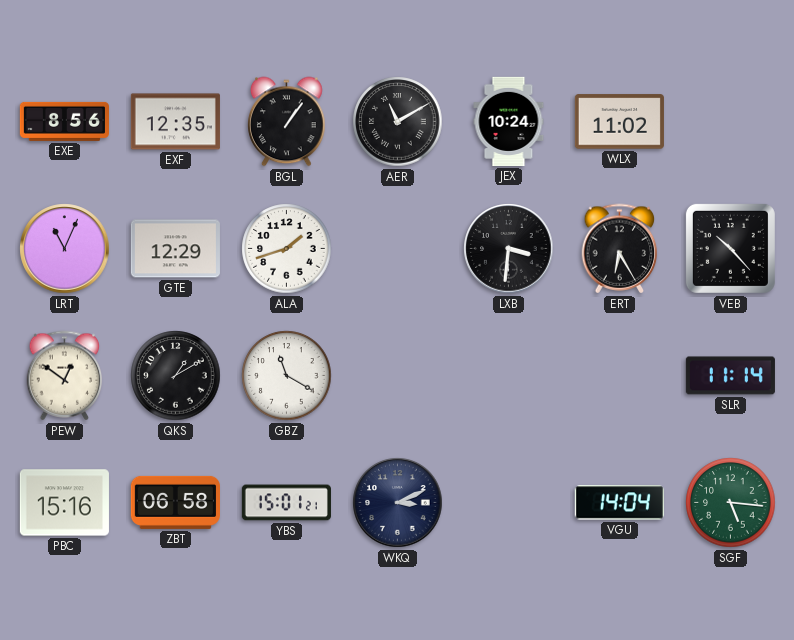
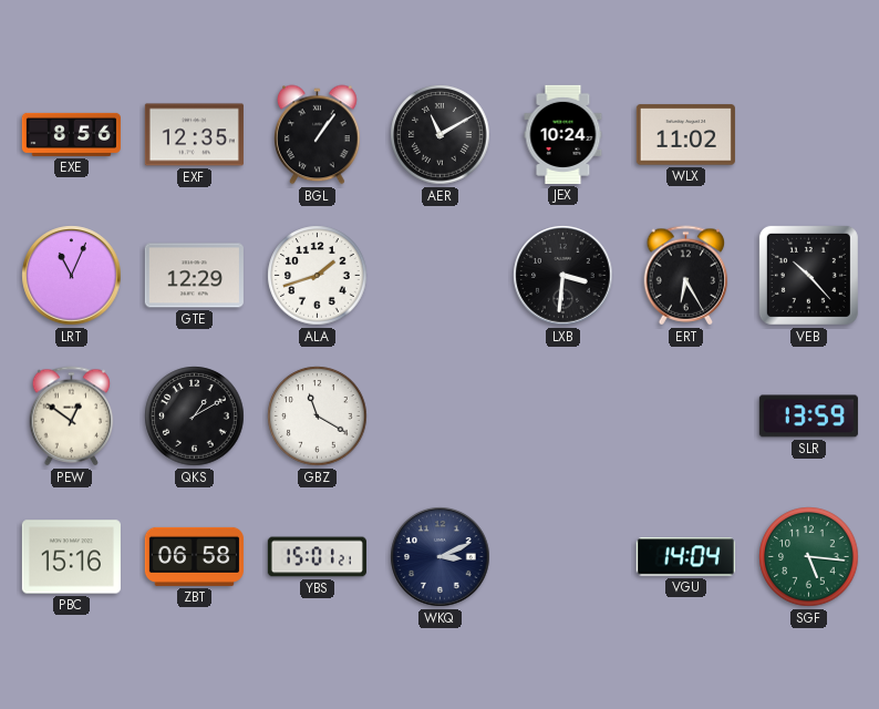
SLR: 11:14 -> 13:59 (808, 417)
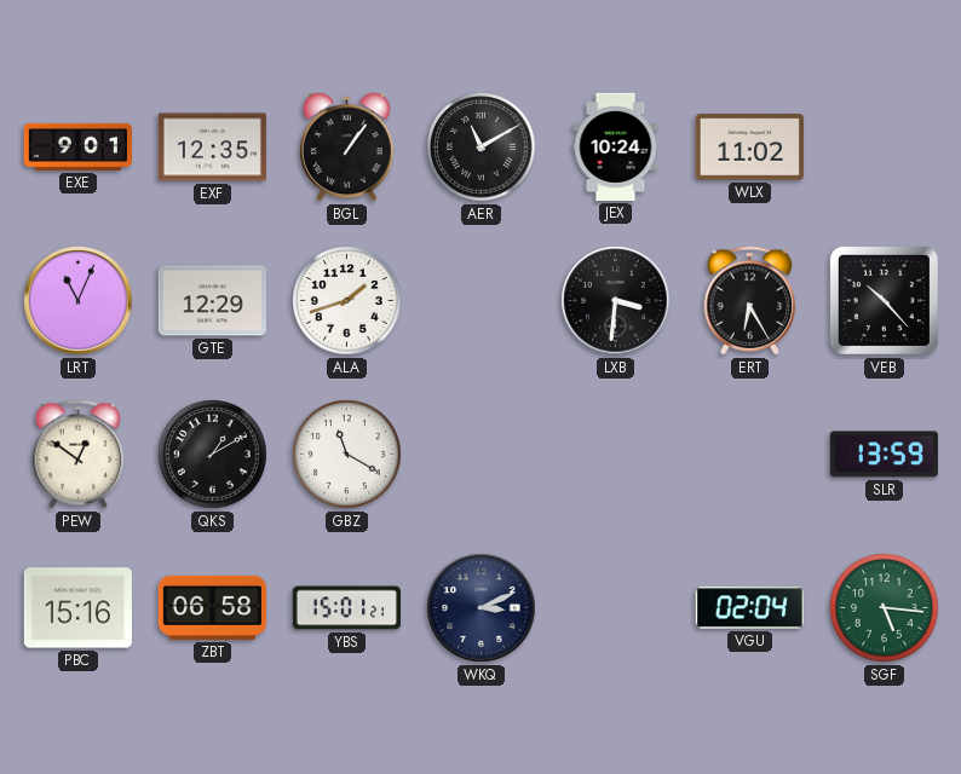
EXE: 8:56 -> 9:01 (77, 146)
VGU: 14:04 -> 02:04 (749, 608)
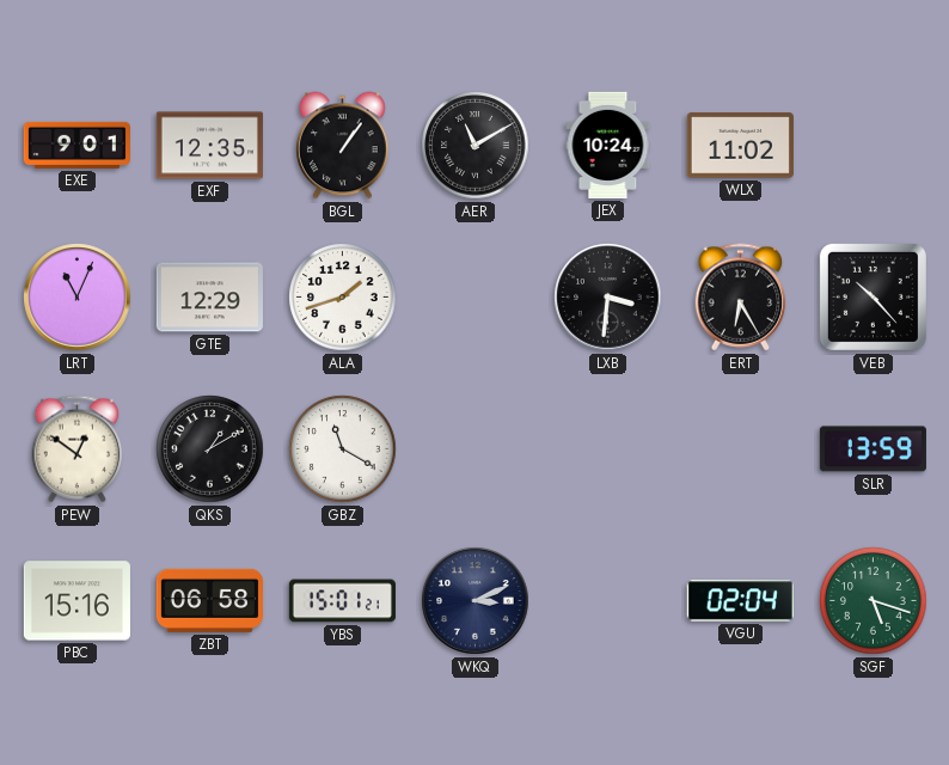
SGF: 5:16 -> 5:18 (874, 601)
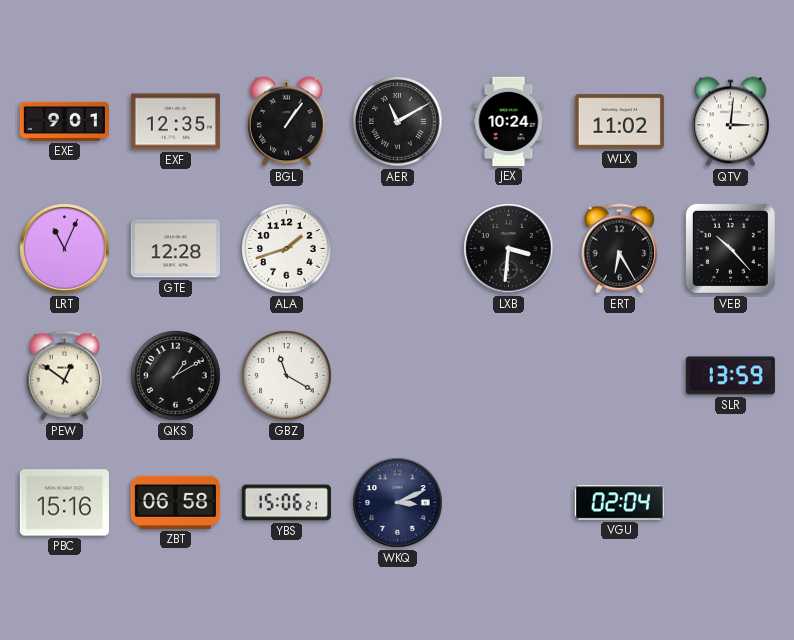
QTV: none -> 3:01 (731, 122)
GTE: 12:29 -> 12:28 (175, 249)
YBS: 15:01 -> 15:06 (286, 503)
SGF: 5:18 -> none (874, 601)
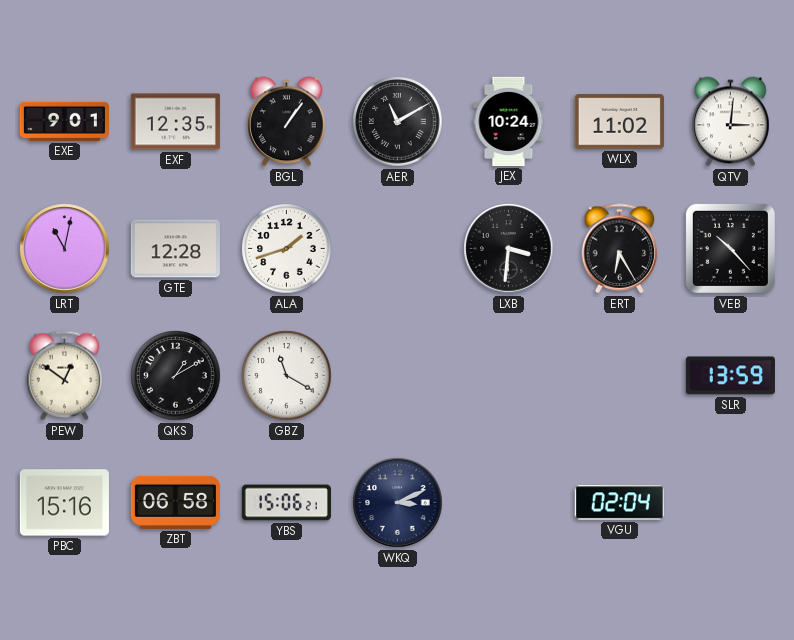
LRT: 11:04 -> 11:02 (65, 249)
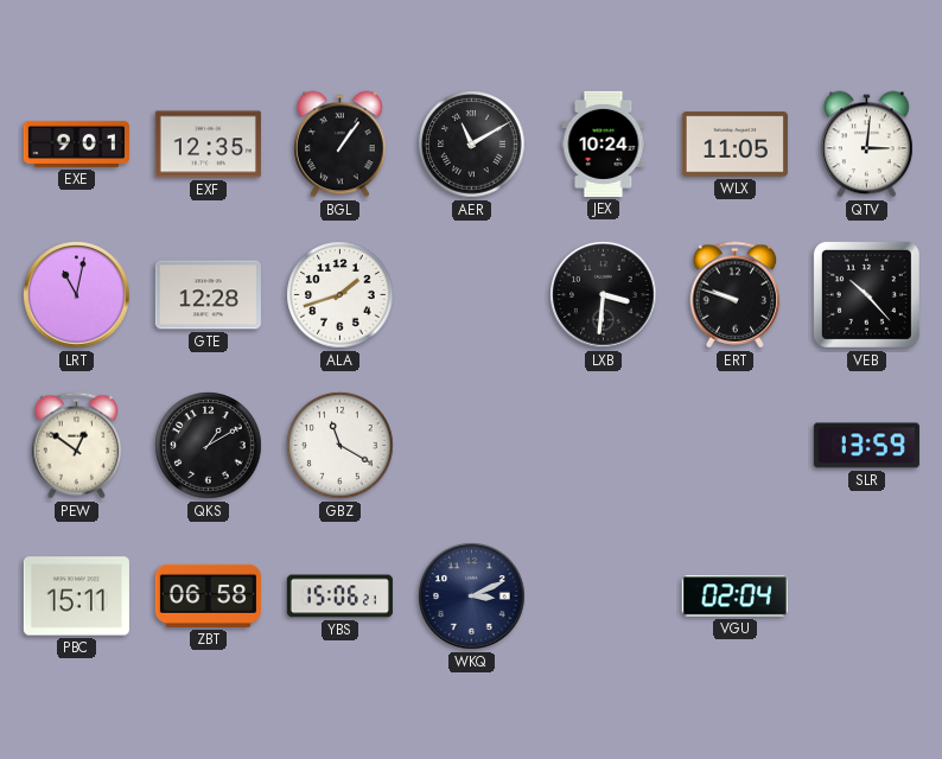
WLX: 11:02 -> 11:05 (734, 145)
ERT: 6:25 -> 9:48 (736, 295)
PBC: 15:16 -> 15:11 (76, 597)
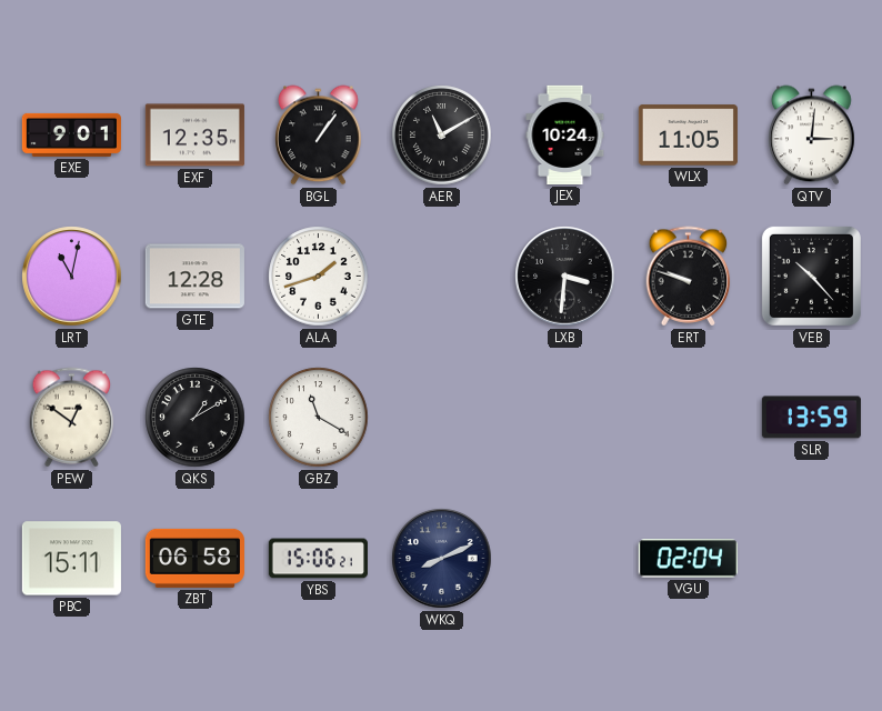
WKQ: 3:11 -> 8:11 (442, 559)
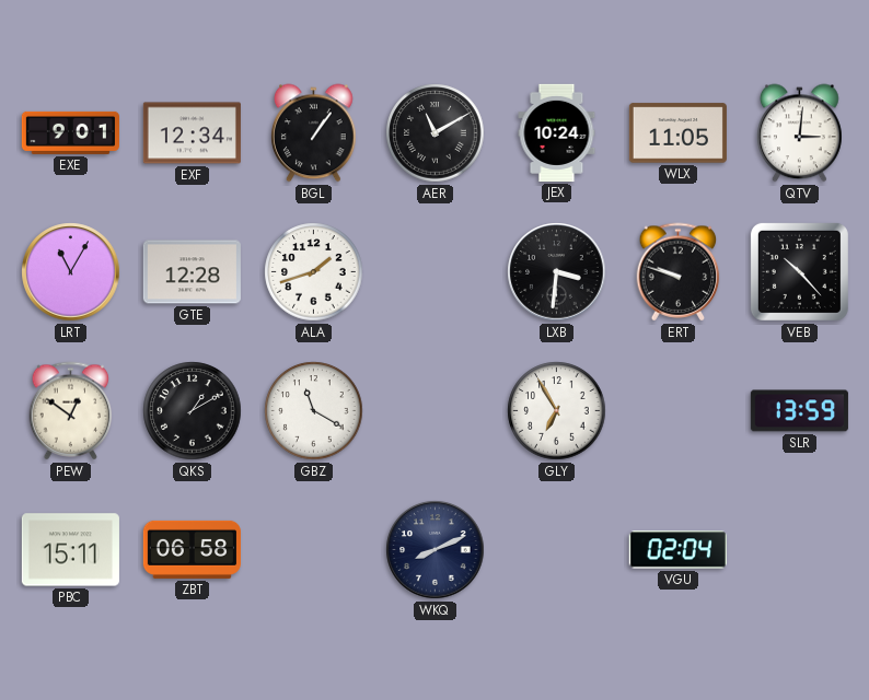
EXF: 12:35 -> 12:34 (192, 133)
LRT: 11:02 -> 11:05 (71, 272)
GLY: none -> 6:55 (557, 411)
YBS: 15:06 -> none (318, 559)
